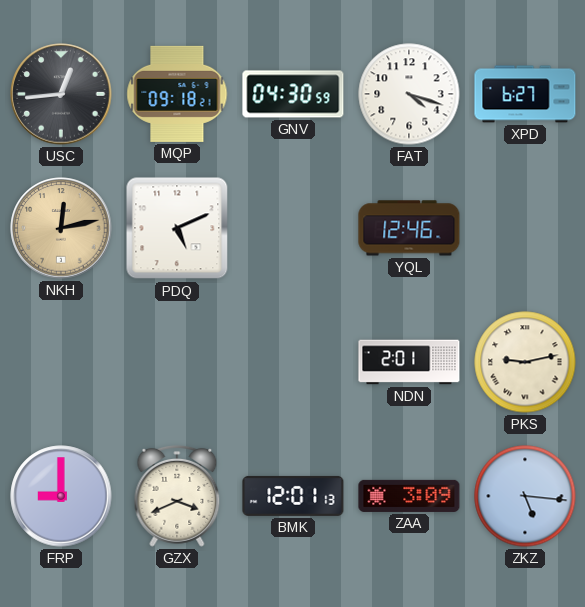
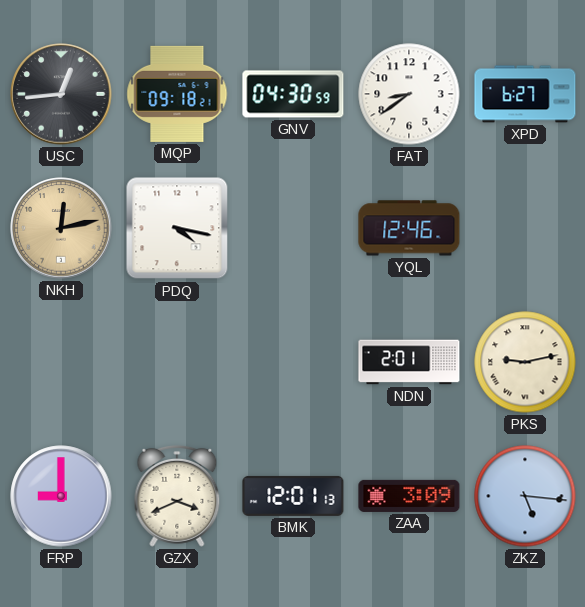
FAT: 4:18 -> 8:39 (409, 94)
PDQ: 5:11 -> 4:17 (177, 228)
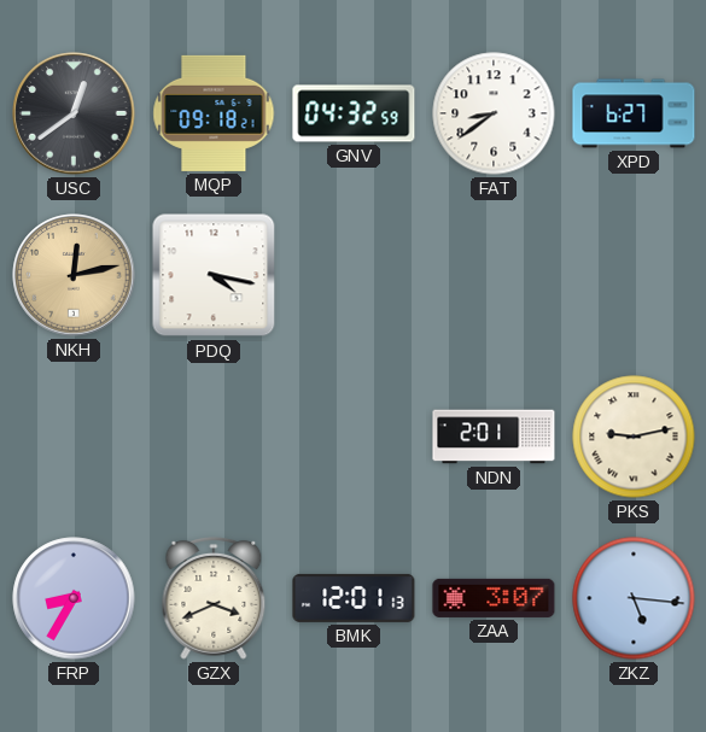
USC: 12:44 -> 12:39 (74, 113)
GNV: 04:30 -> 04:32 (354, 113)
YQL: 12:46 -> none (409, 228)
FRP: 9:00 -> 8:35 (74, 598)
ZAA: 3:09 -> 3:07 (494, 598)
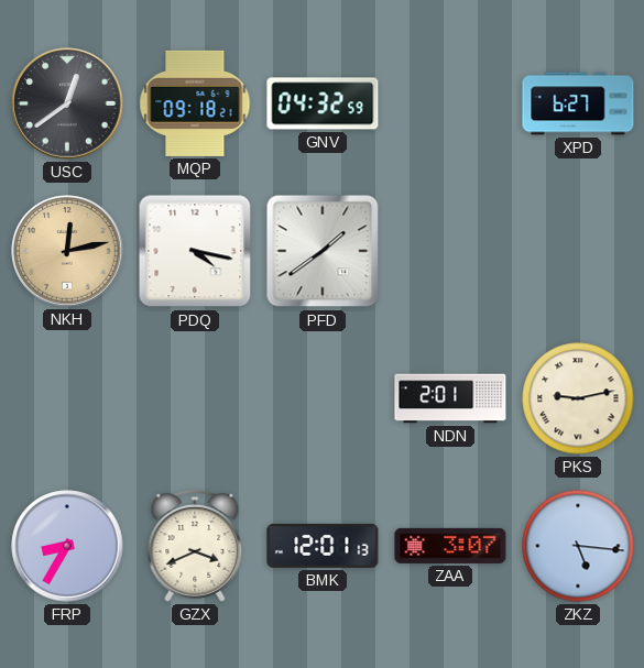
FAT: 8:39 -> none (494, 113)
PFD: none -> 1:39 (323, 251)
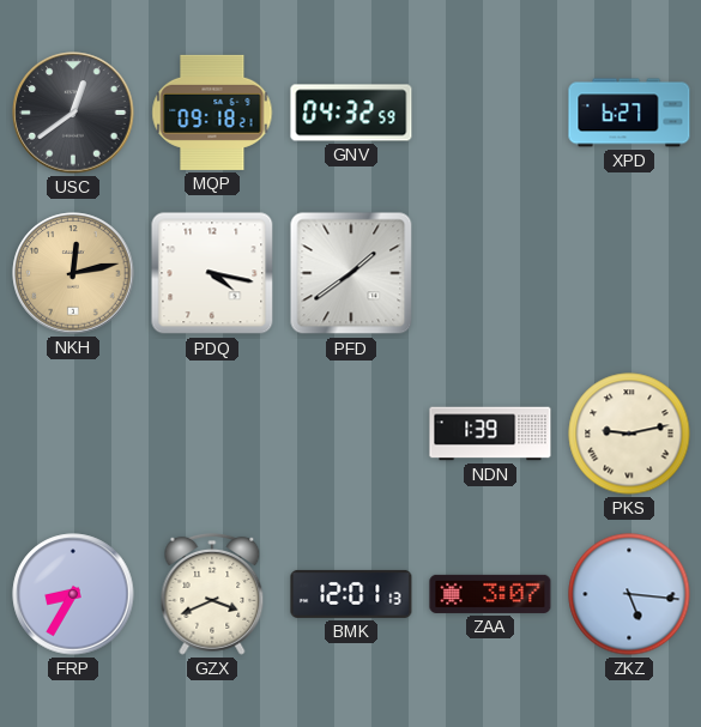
NDN: 2:01 -> 1:39 (490, 434)
